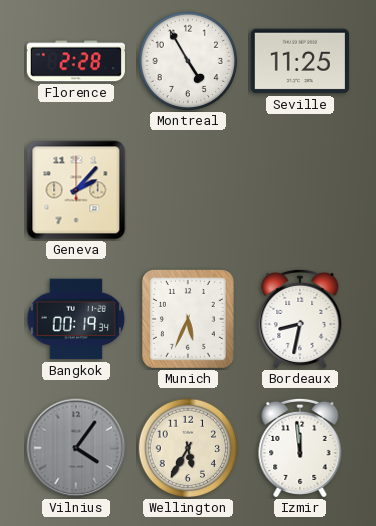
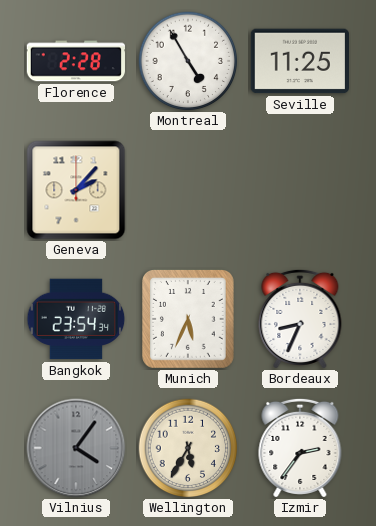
Bangkok: 00:19 -> 23:54 (76, 319)
Bordeaux: 8:32 -> 8:34 (300, 319)
Izmir: 11:59 -> 2:36 (300, 448)
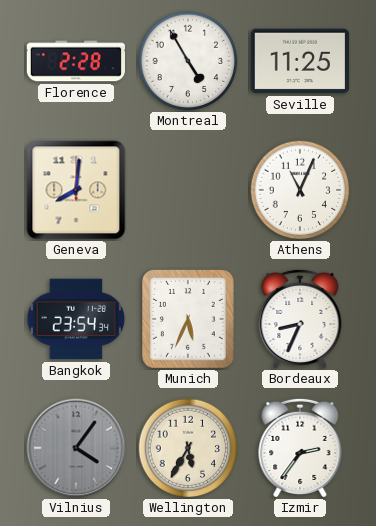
Geneva: 2:07 -> 8:01 (76, 190)
Athens: none -> 11:04 (300, 190)
